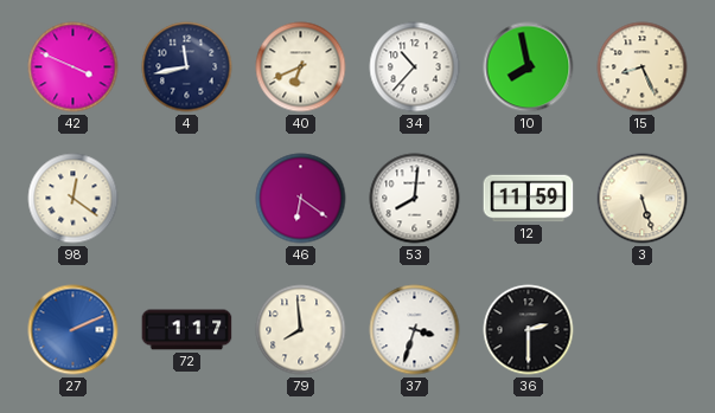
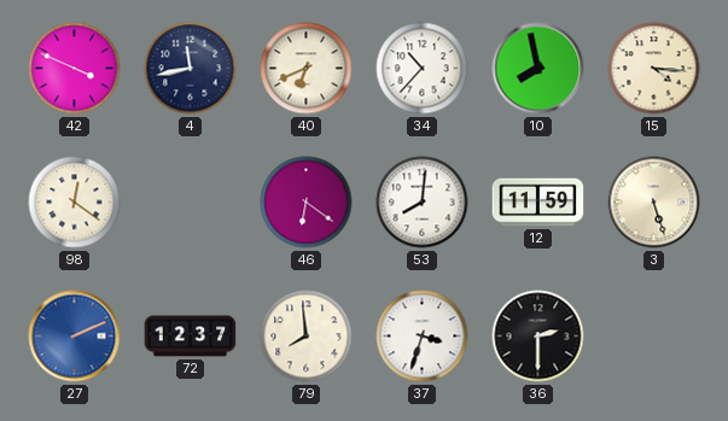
15: 8:26 -> 4:16 (654, 69)
72: 1:17 -> 12:37 (191, 337)
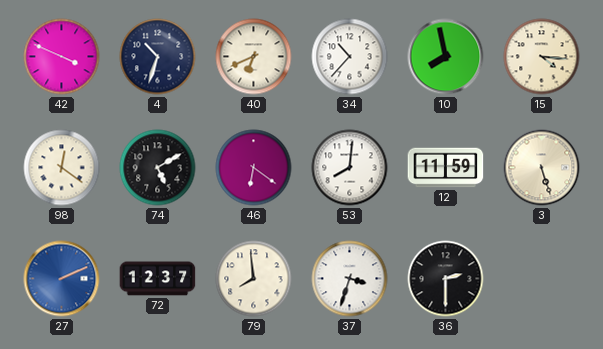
4: 11:43 -> 10:33 (158, 57)
74: none -> 5:10 (158, 168)
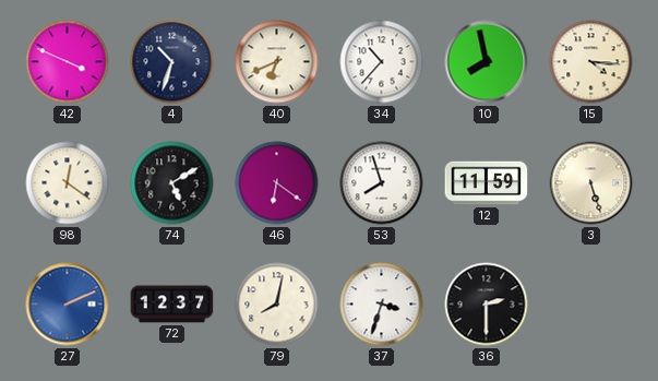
53: 8:01 -> 7:57 (382, 183)
79: 7:59 -> 8:02 (277, 305)
